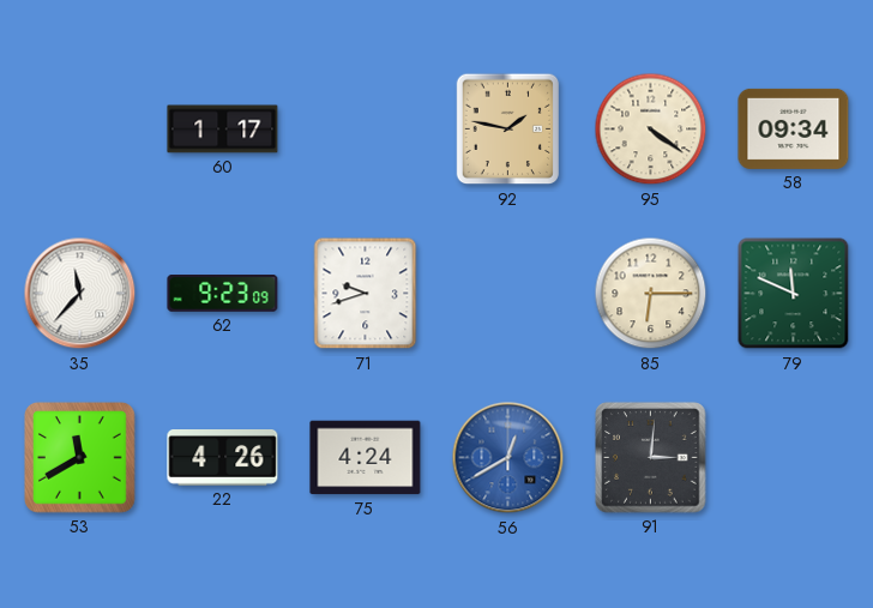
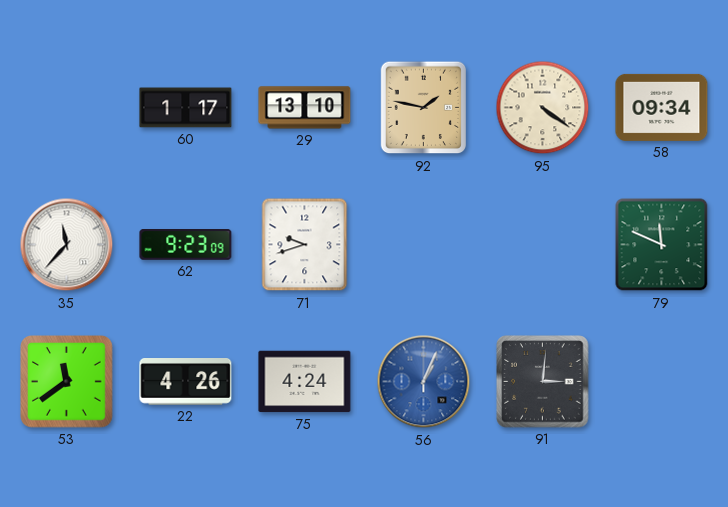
29: none -> 13:10 (305, 108)
85: 6:15 -> none (651, 294)
53: 11:40 -> 11:39 (67, 382)
56: 12:40 -> 1:04 (424, 382)
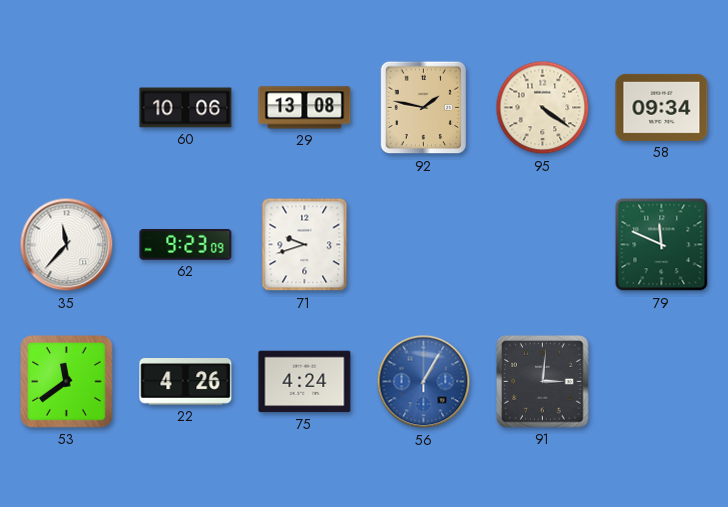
60: 1:17 -> 10:06 (186, 108)
29: 13:10 -> 13:08 (305, 108)
56: 1:04 -> 1:05 (424, 382)
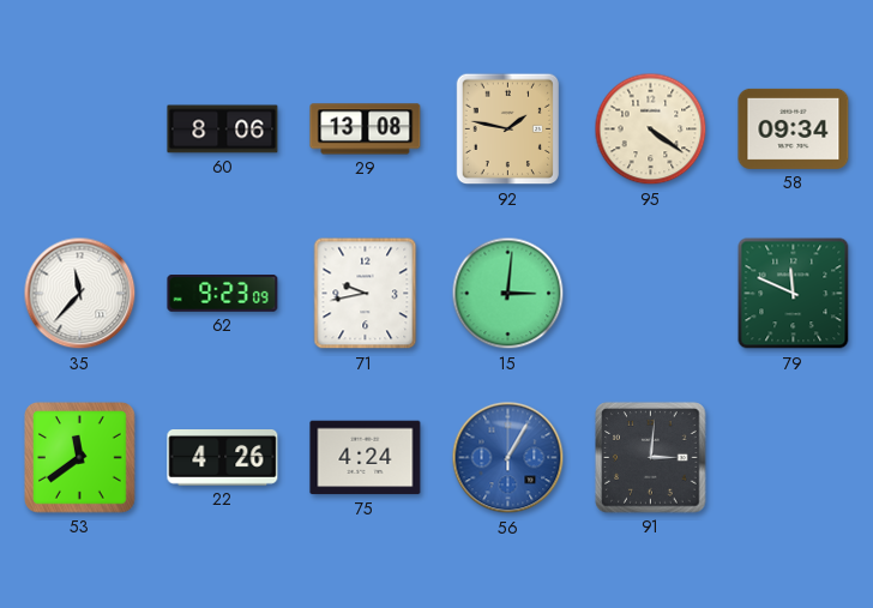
60: 10:06 -> 8:06 (223, 130)
71: 9:42 -> 9:43 (366, 294)
15: none -> 3:01 (508, 294)
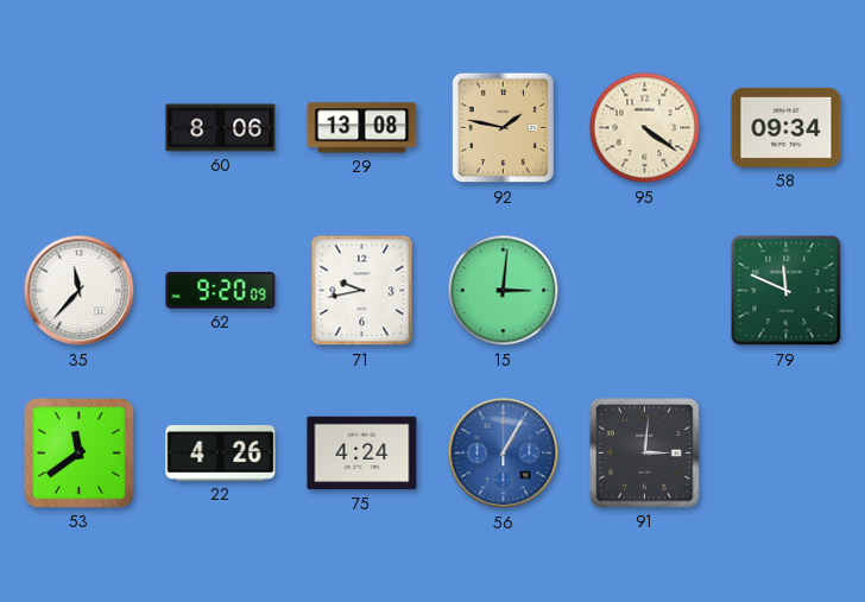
62: 9:23 -> 9:20 (221, 291)
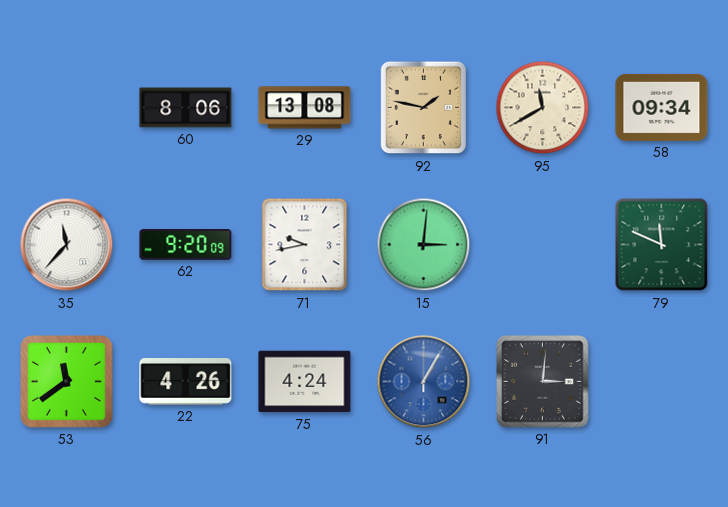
95: 4:21 -> 11:40 (543, 108)
